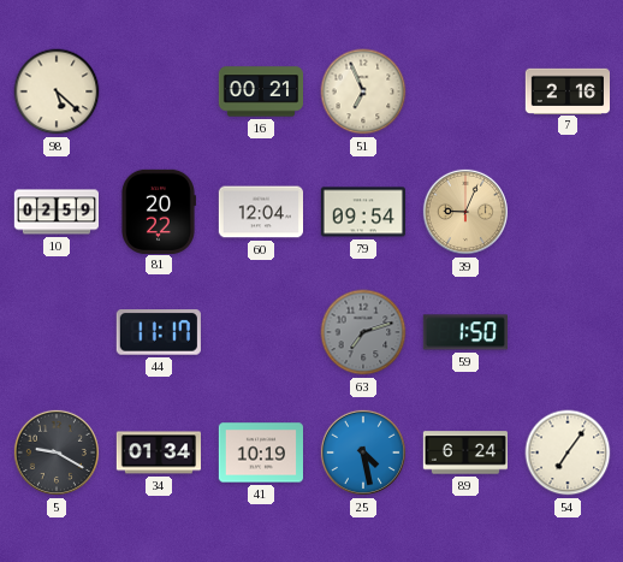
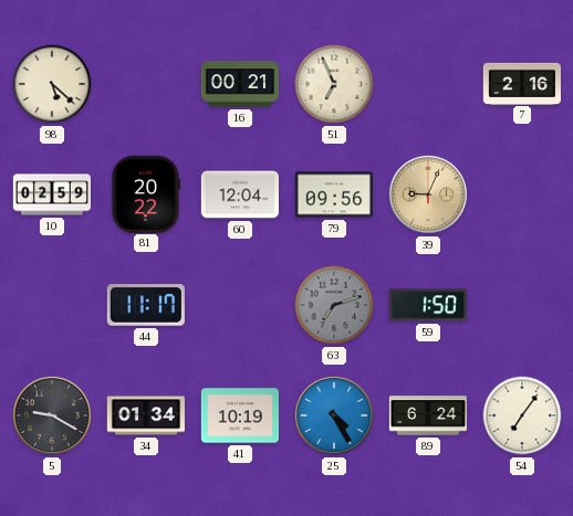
79: 09:54 -> 09:56 (333, 194)
25: 4:28 -> 4:25 (334, 415)
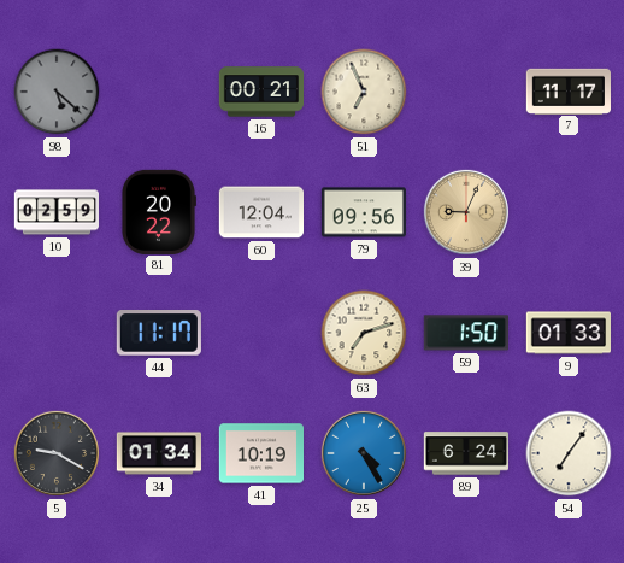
98 dial: cream -> grey (57, 92)
7: 2:16 -> 11:17 (567, 90)
63 dial: grey -> cream (364, 333)
9: none -> 01:33 (567, 333)
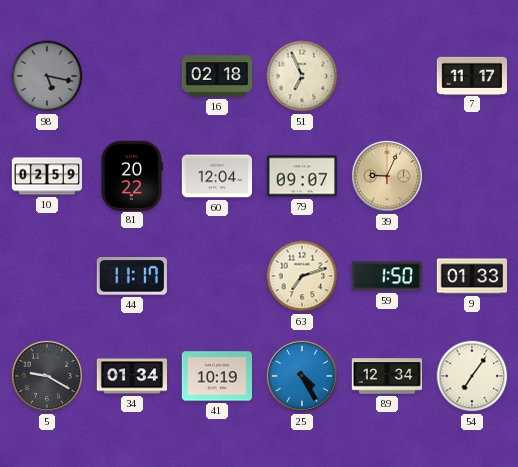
98: 5:22 -> 5:17 (47, 76)
16: 00:21 -> 02:18 (216, 76)
79: 09:56 -> 09:07 (301, 176)
89: 6:24 -> 12:34 (386, 376)
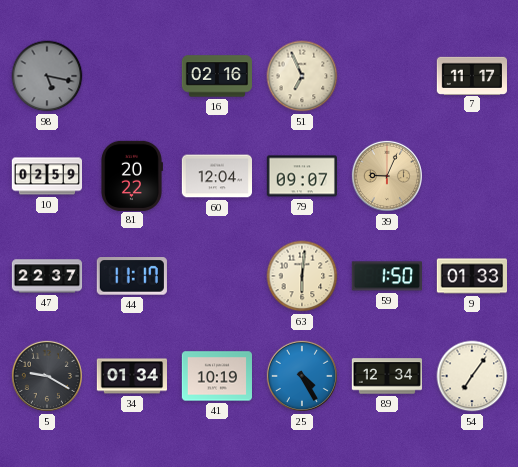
16: 02:18 -> 02:16 (216, 76)
47: none -> 22:37 (47, 276)
63: 7:12 -> 6:01 (302, 276)
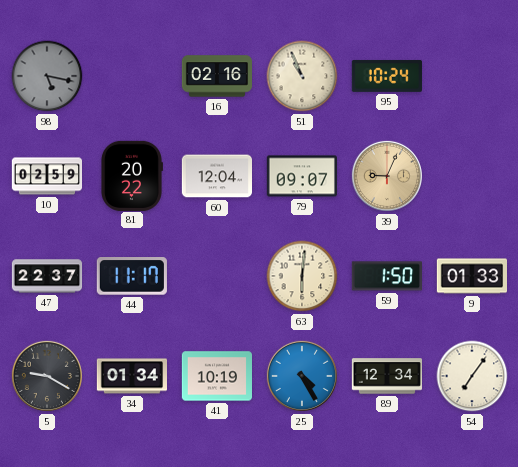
51: 6:56 -> 10:56 (302, 76)
95: none -> 10:24 (387, 76)
7: 11:17 -> none (471, 75)
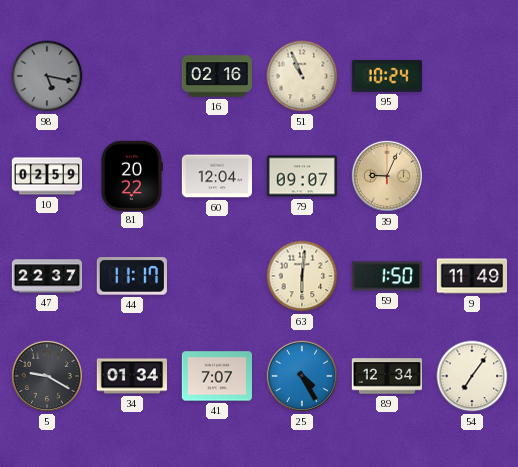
9: 01:33 -> 11:49 (471, 276)
41: 10:19 -> 7:07 (216, 376)
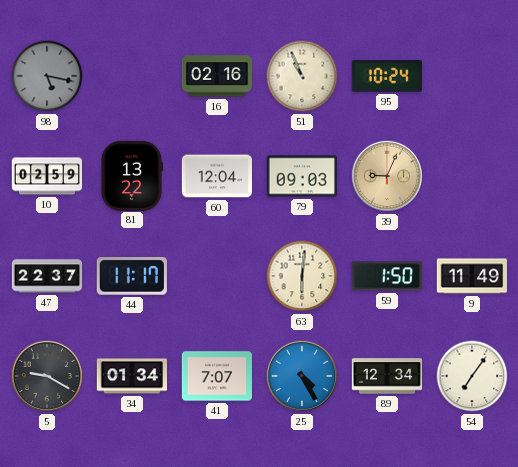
81: 20:22 -> 13:22 (131, 175)
79: 09:07 -> 09:03 (301, 176)
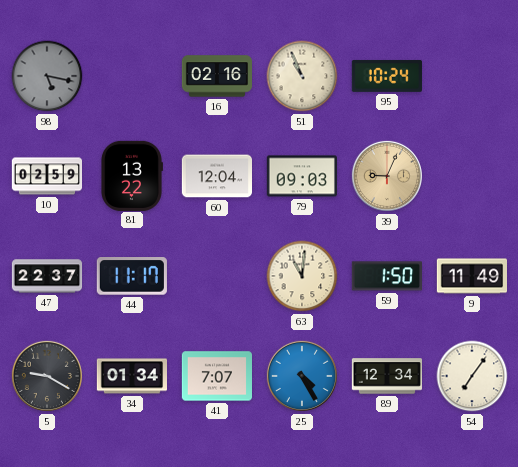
63: 6:01 -> 11:01 (302, 276)
